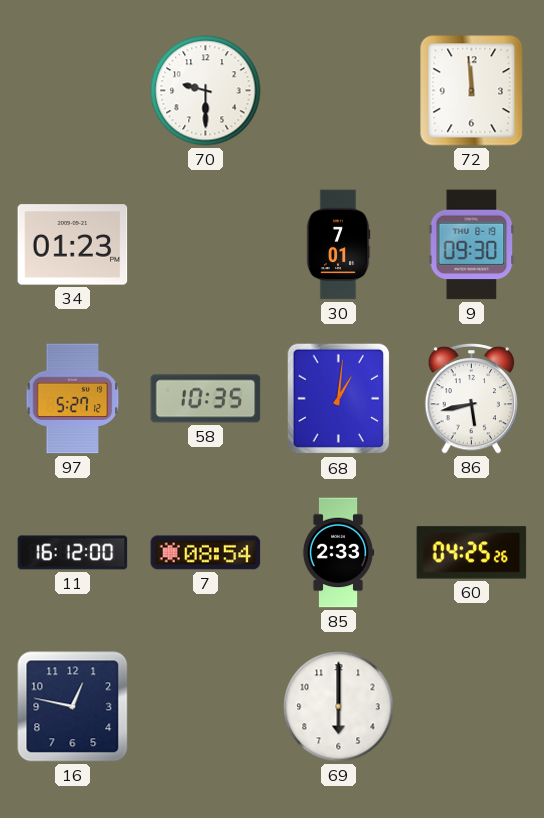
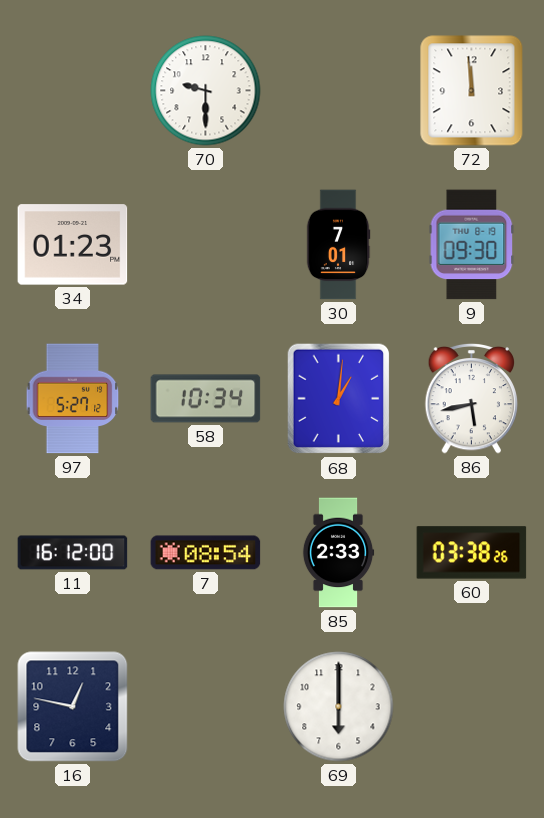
58: 10:35 -> 10:34 (206, 399)
60: 04:25 -> 03:38 (472, 553)
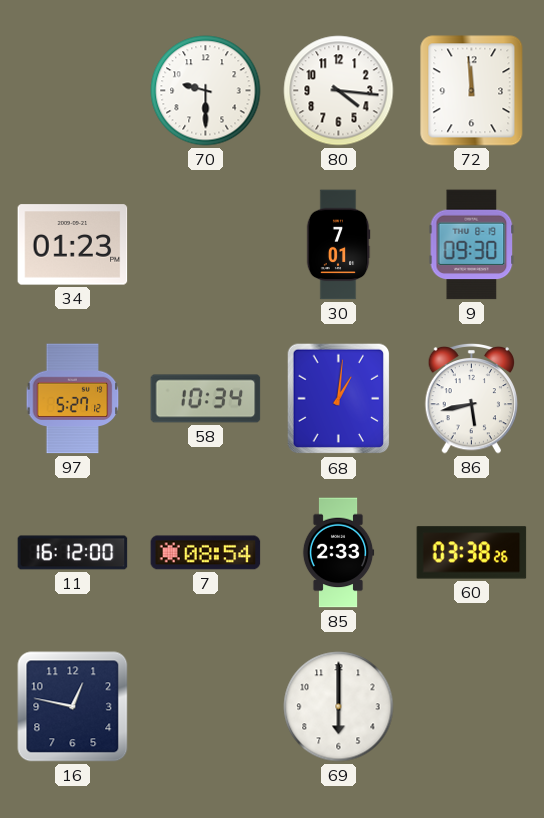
80: none -> 4:16 (339, 91)
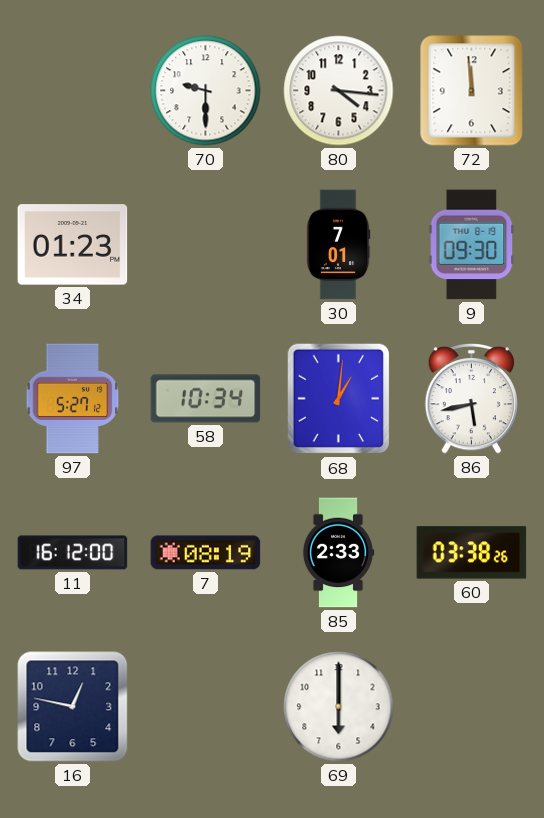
7: 08:54 -> 08:19 (206, 553)
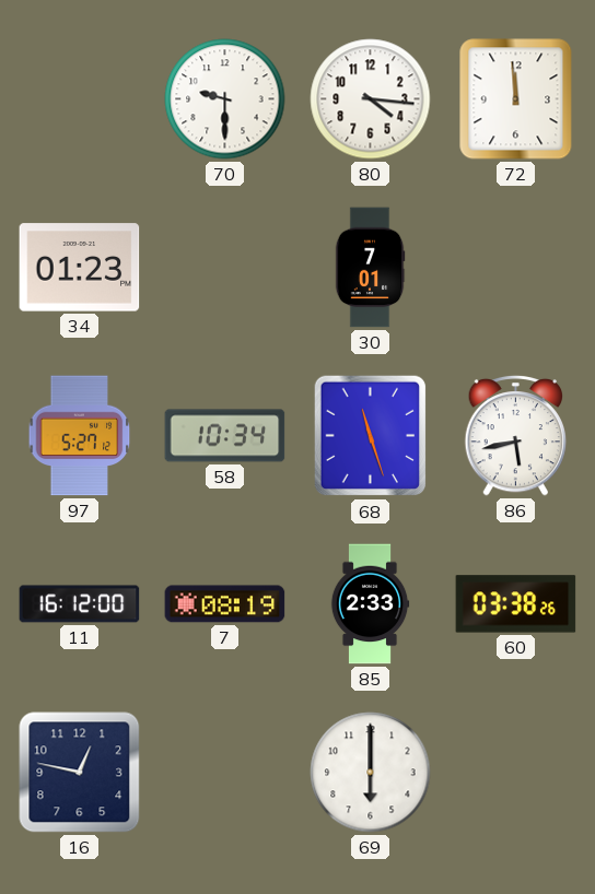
9: 09:30 -> none (472, 245)
68: 1:01 -> 11:27 (371, 436)
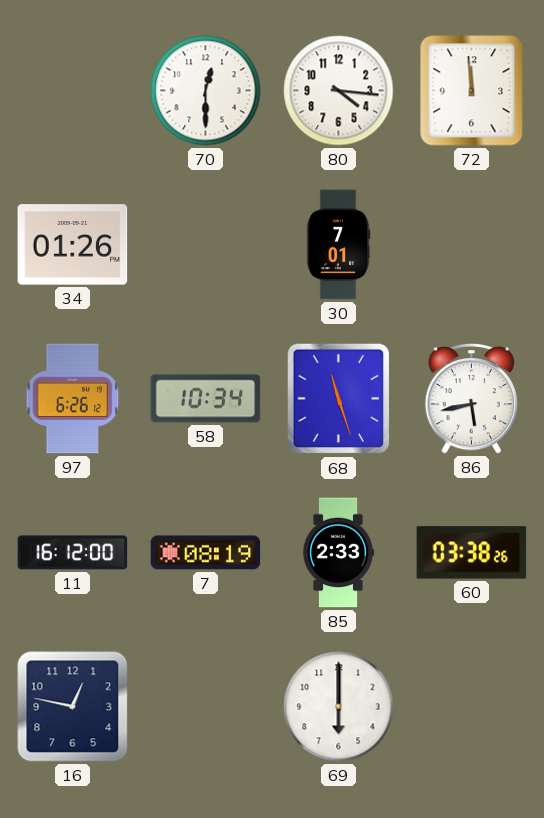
70: 9:30 -> 12:30 (206, 91)
34: 01:23 -> 01:26 (73, 245)
97: 5:27 -> 6:26 (73, 399)
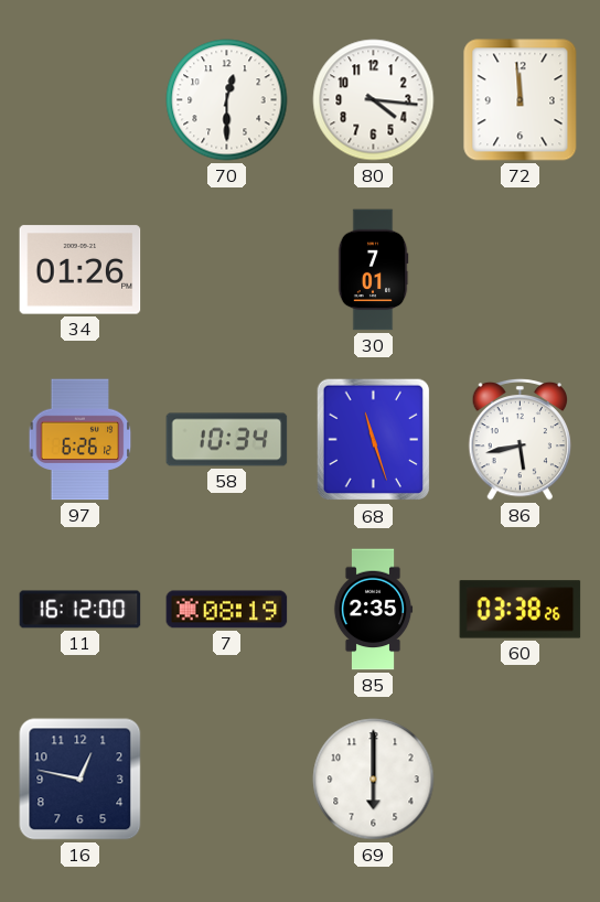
85: 2:33 -> 2:35 (373, 610)
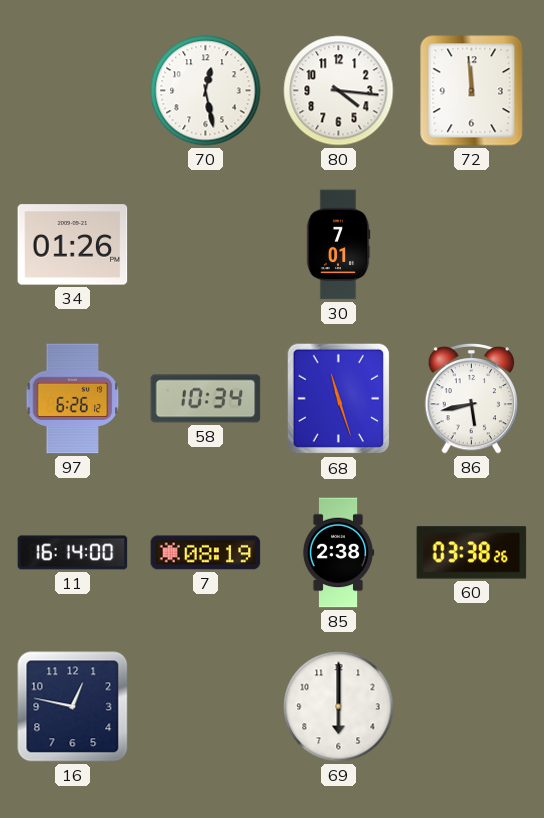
70: 12:30 -> 12:28 (206, 91)
11: 16:12 -> 16:14 (73, 553)
85: 2:35 -> 2:38 (338, 553)
